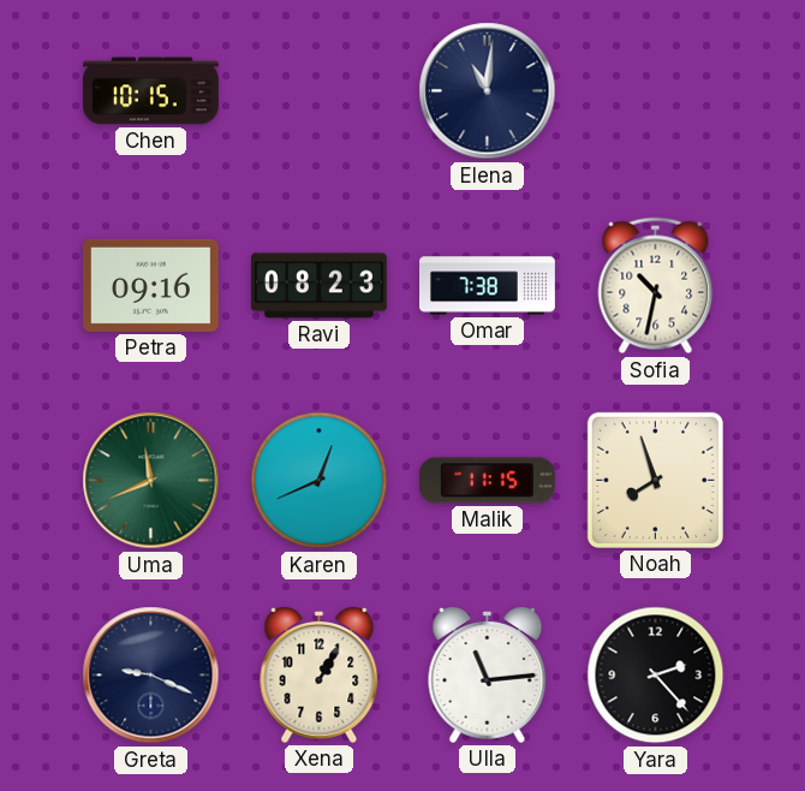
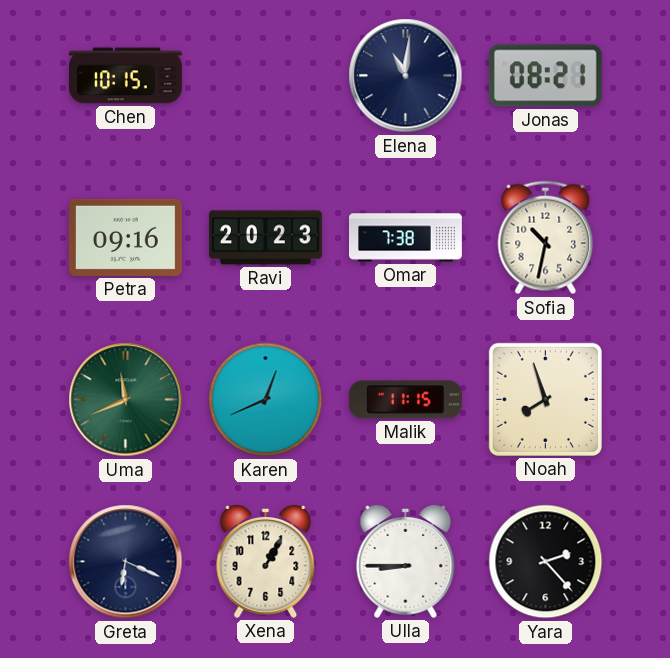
Jonas: none -> 08:21 (545, 76)
Ravi: 08:23 -> 20:23 (266, 238)
Greta: 9:19 -> 6:19 (126, 562)
Ulla: 11:14 -> 8:45 (406, 561)
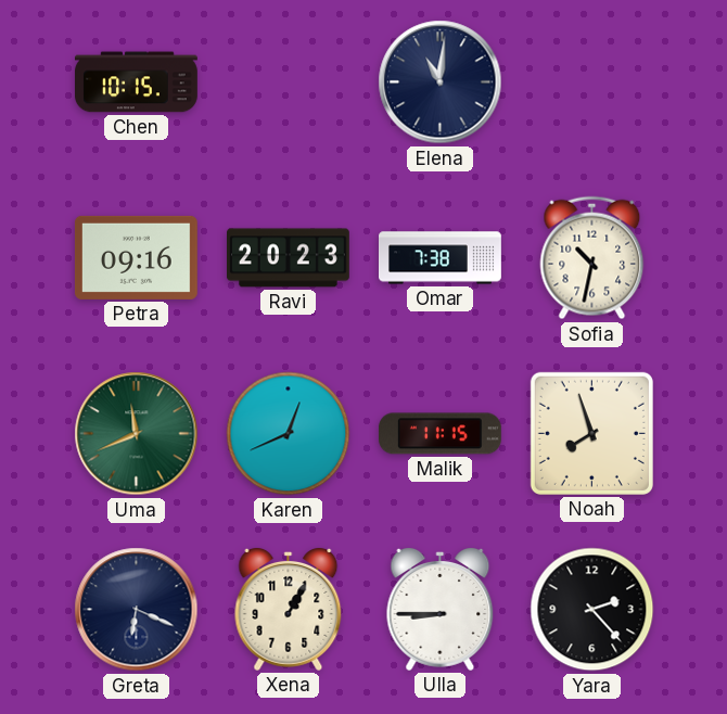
Jonas: 08:21 -> none (545, 76)
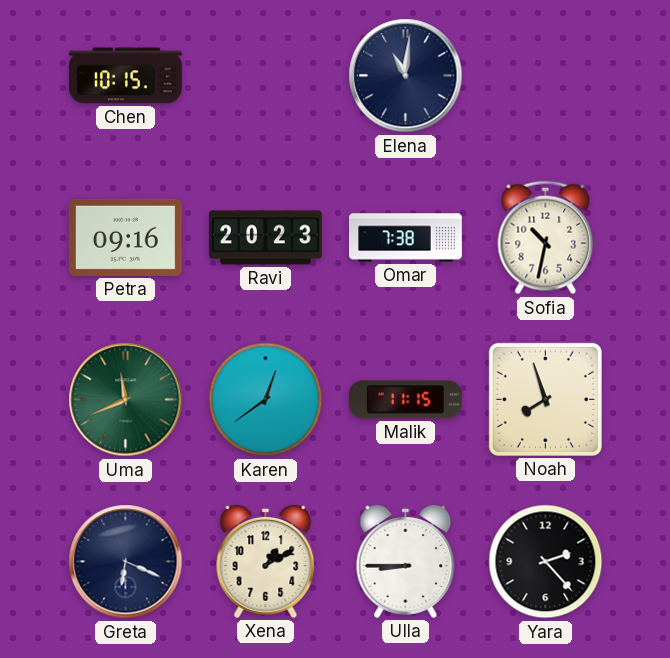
Karen: 12:41 -> 12:39 (266, 400)
Xena: 1:05 -> 1:10 (266, 561)
